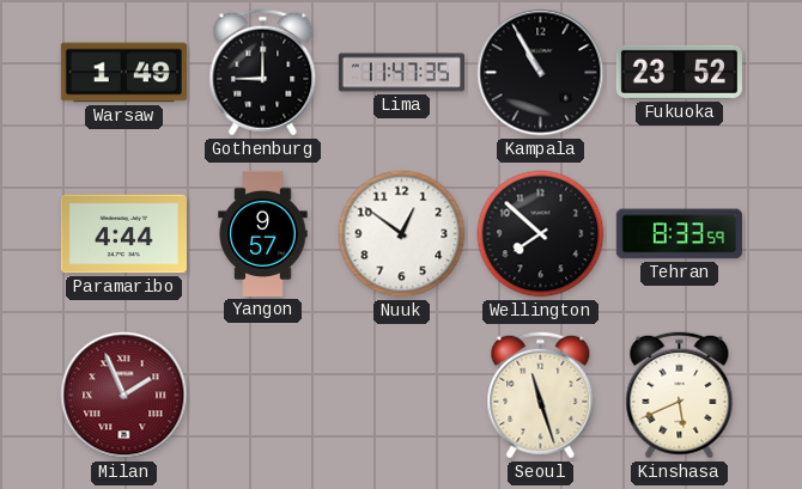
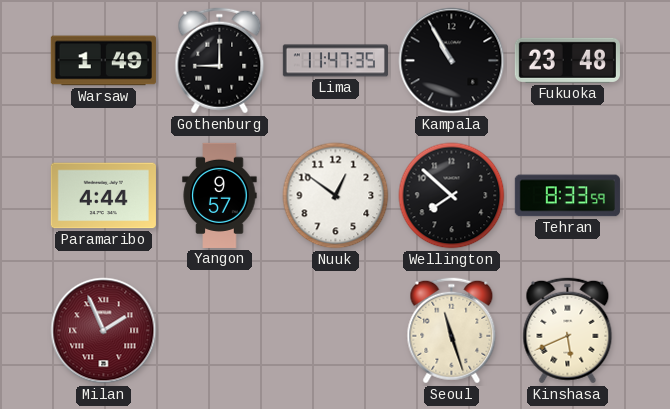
Fukuoka: 23:52 -> 23:48 (567, 60)
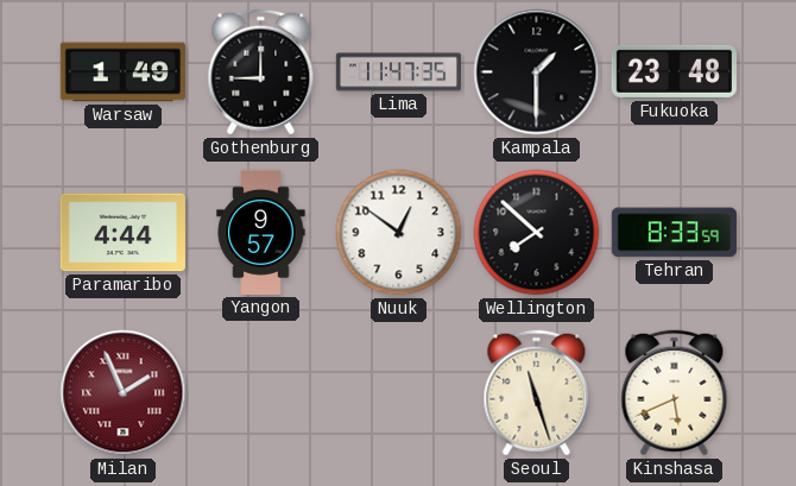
Kampala: 10:55 -> 1:30 (537, 72)
